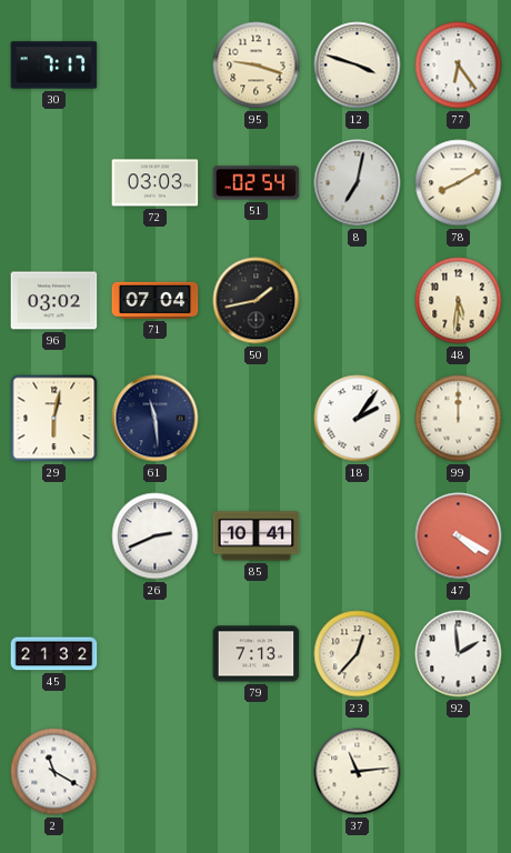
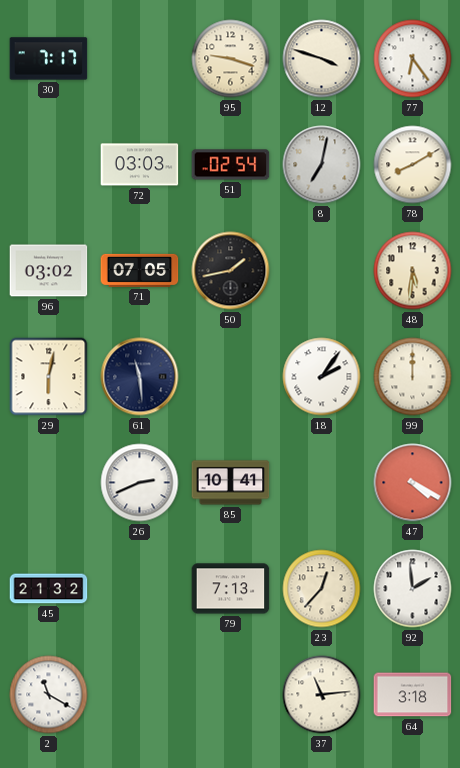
71: 07:04 -> 07:05 (140, 270)
64: none -> 3:18 (413, 695)
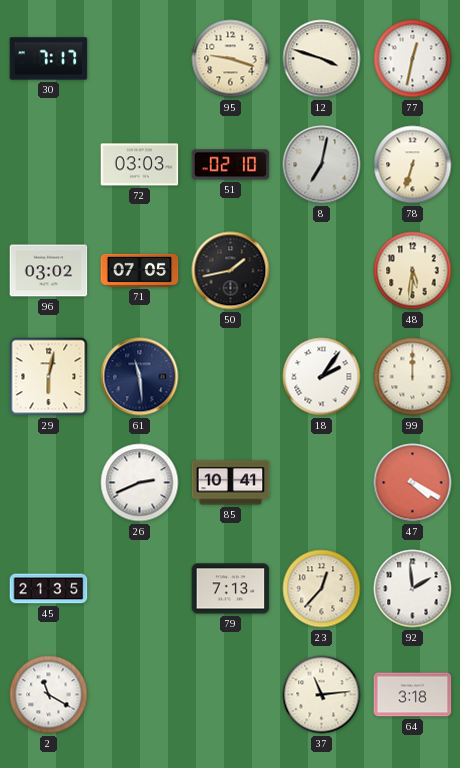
77: 6:24 -> 12:32 (413, 59)
51: 02:54 -> 02:10 (231, 165)
78: 8:10 -> 6:33 (413, 165)
45: 21:32 -> 21:35 (49, 589)
